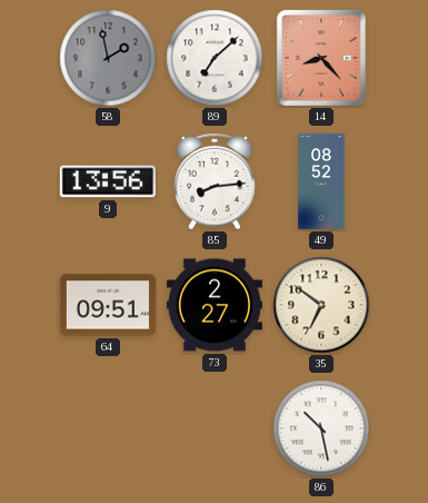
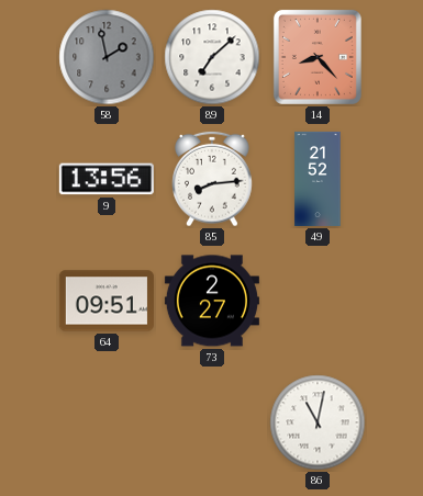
49: 08:52 -> 21:52 (318, 179)
35: 6:51 -> none (321, 305)
86: 10:28 -> 11:02 (318, 422)
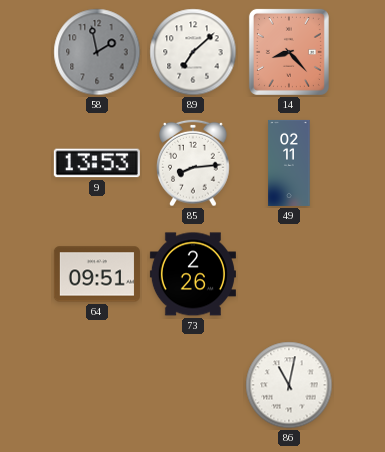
9: 13:56 -> 13:53 (97, 163)
49: 21:52 -> 02:11 (289, 163)
73: 2:27 -> 2:26 (193, 274)
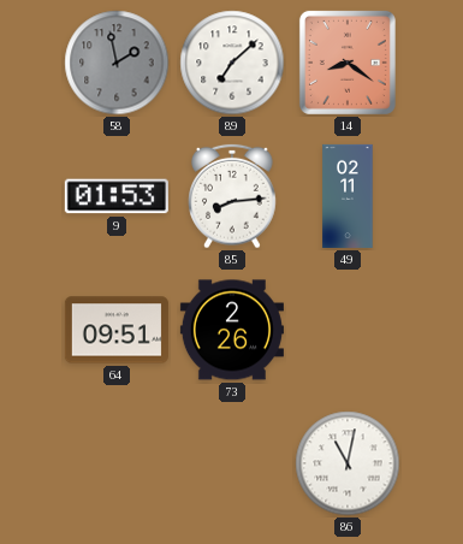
14: 8:23 -> 8:21 (348, 63)
9: 13:53 -> 01:53 (117, 196)
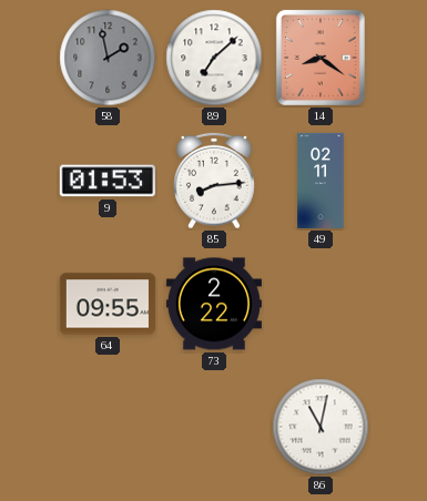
64: 09:51 -> 09:55 (108, 304)
73: 2:26 -> 2:22 (214, 304)
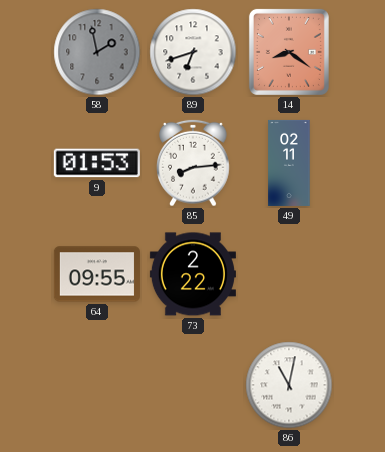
89: 7:08 -> 6:42 (193, 52)
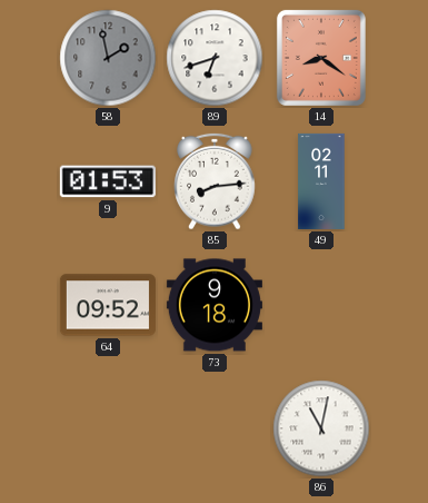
64: 09:55 -> 09:52 (108, 305)
73: 2:22 -> 9:18 (215, 305)
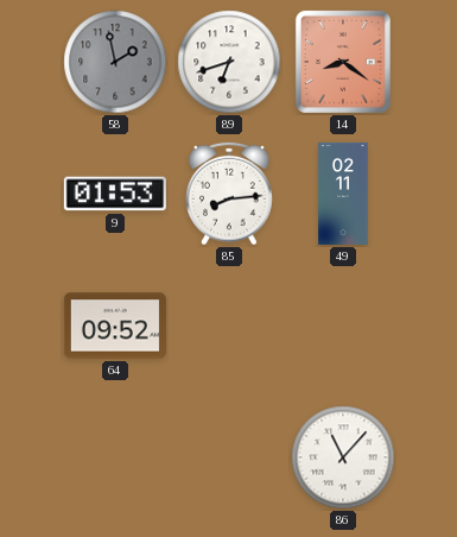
73: 9:18 -> none (215, 305)
86: 11:02 -> 11:07 (343, 457)
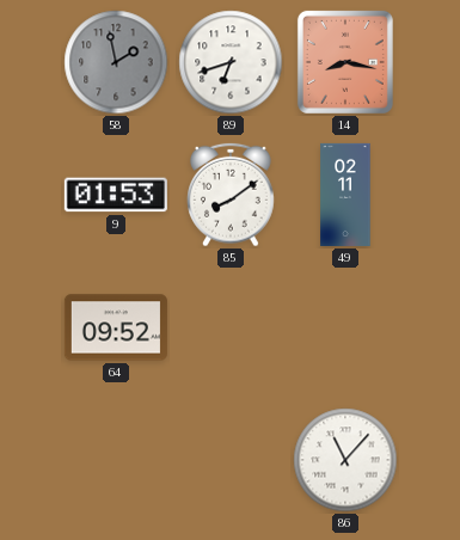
14: 8:21 -> 8:17 (345, 62)
85: 8:14 -> 8:09 (231, 195)
